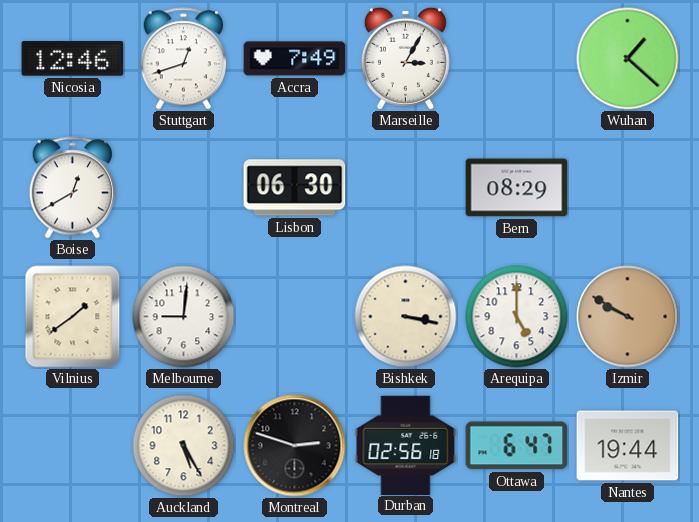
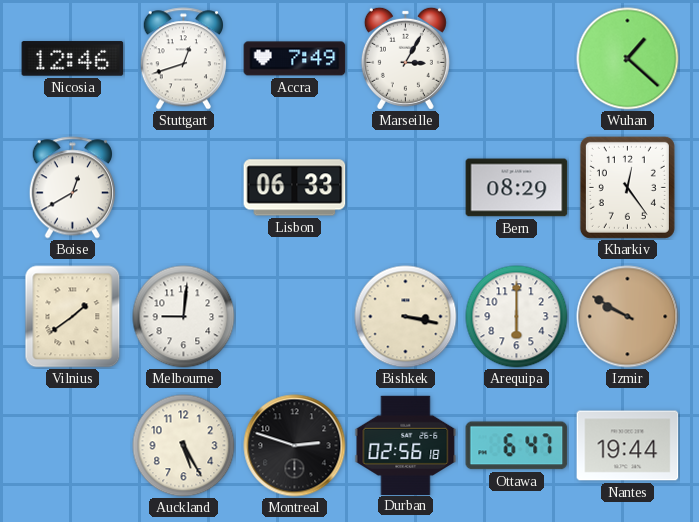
Lisbon: 06:30 -> 06:33 (295, 188)
Kharkiv: none -> 12:24 (627, 187)
Arequipa: 5:00 -> 6:00 (517, 317)
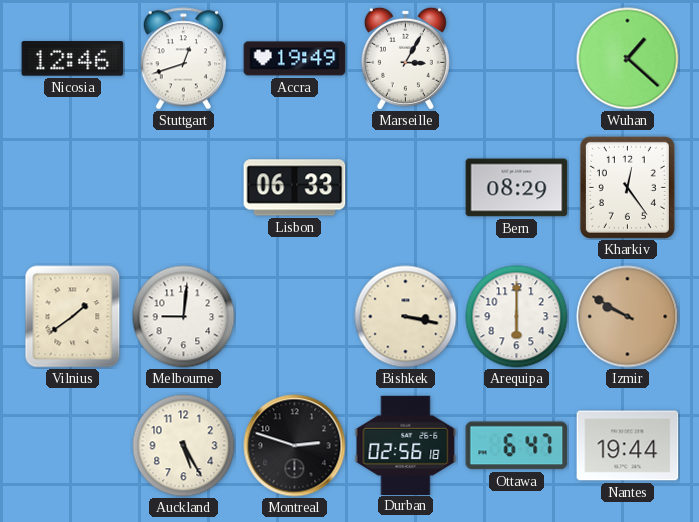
Accra: 7:49 -> 19:49 (295, 59)
Boise: 12:40 -> none (72, 188)
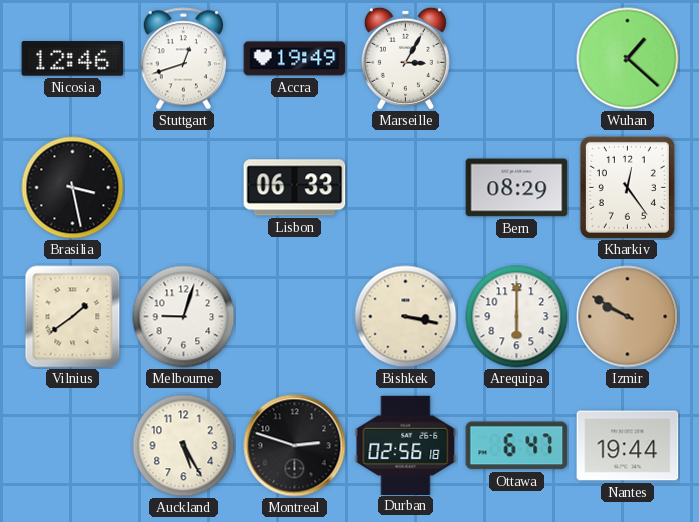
Brasilia: none -> 3:28 (73, 188)
Melbourne: 9:01 -> 9:03 (184, 317)
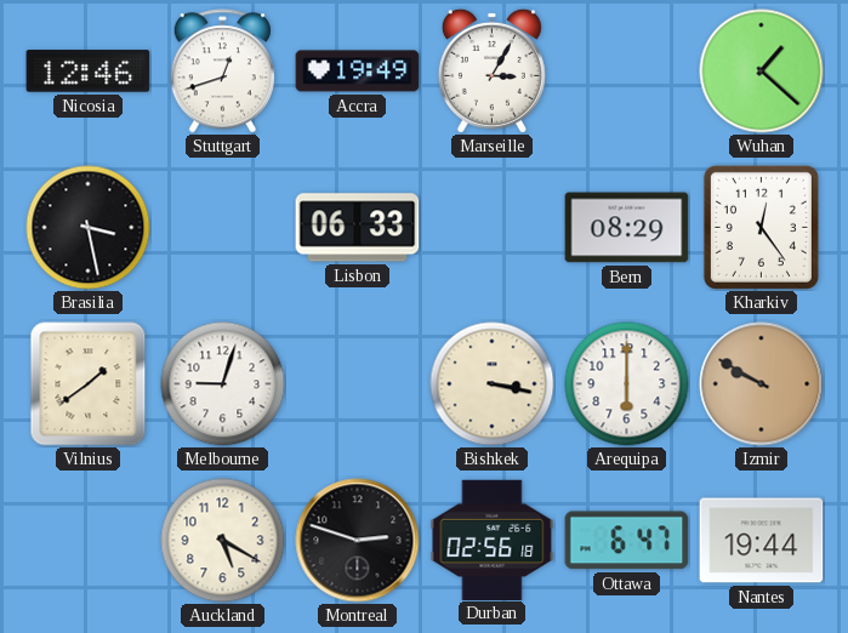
Auckland: 5:25 -> 5:20 (223, 541)
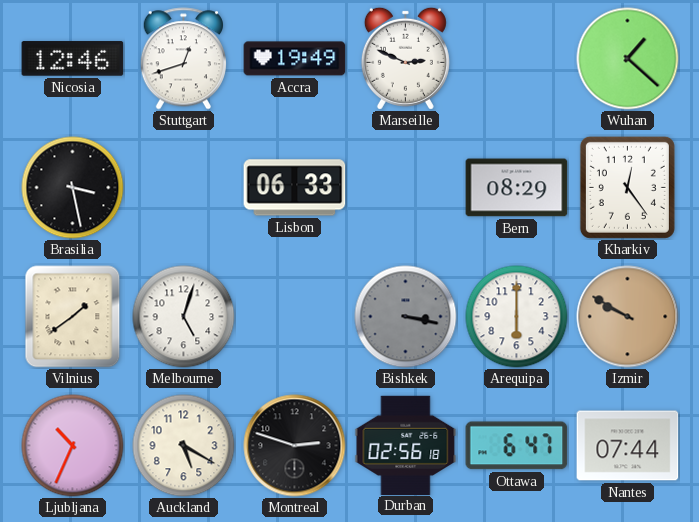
Marseille: 3:05 -> 2:49 (405, 58)
Melbourne: 9:03 -> 5:03 (184, 317)
Bishkek dial: cream -> grey (406, 317)
Ljubljana: none -> 10:34 (73, 446)
Nantes: 19:44 -> 07:44 (628, 446)
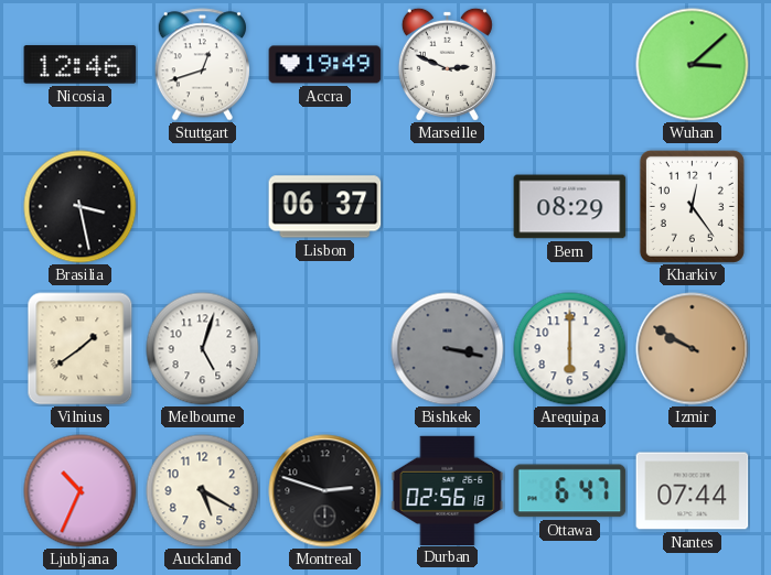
Wuhan: 1:22 -> 3:08 (693, 65)
Lisbon: 06:33 -> 06:37 (325, 207)
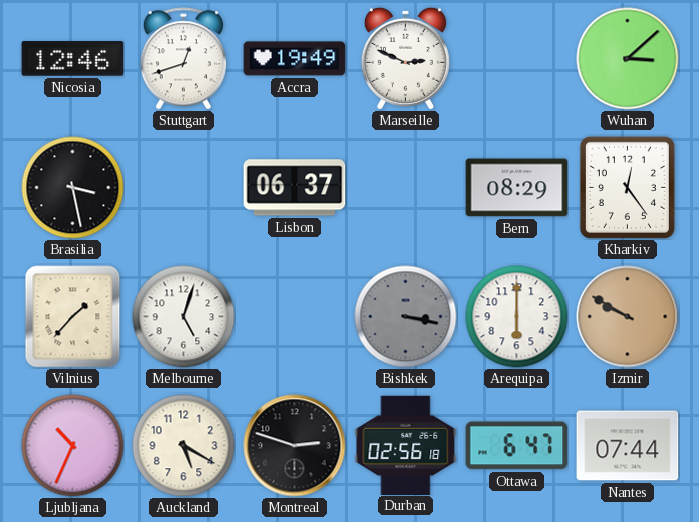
Vilnius: 1:39 -> 1:37 (73, 317)
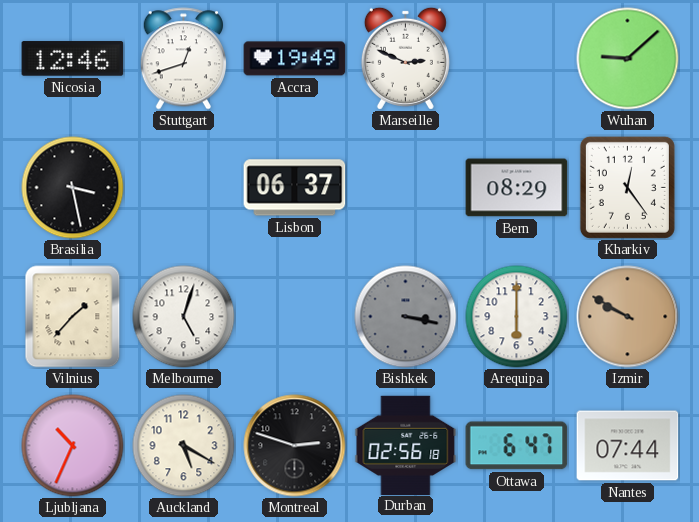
Wuhan: 3:08 -> 9:08 (628, 59)
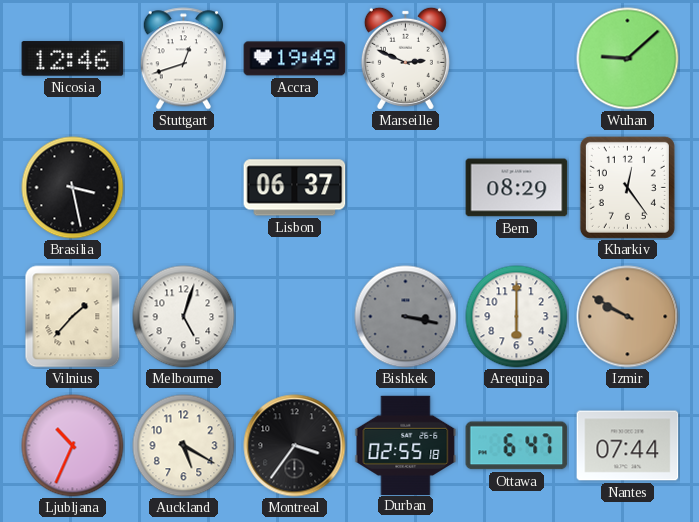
Montreal: 2:48 -> 3:36 (295, 446)
Durban: 02:56 -> 02:55 (406, 445)
